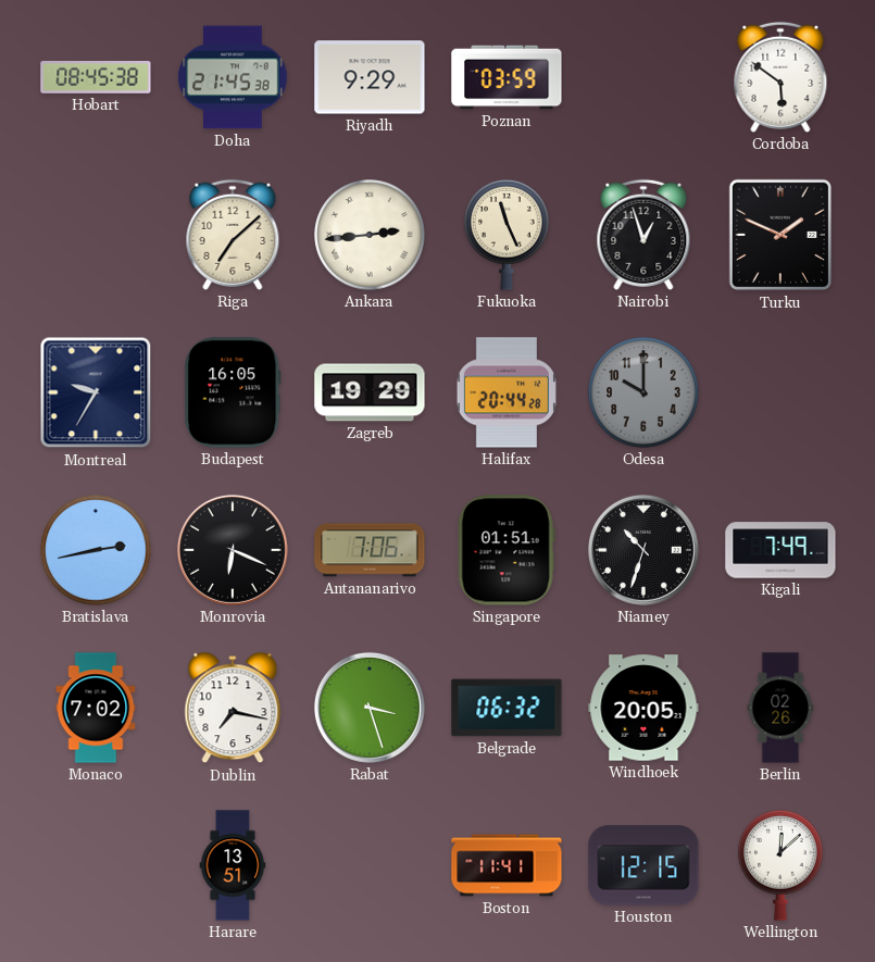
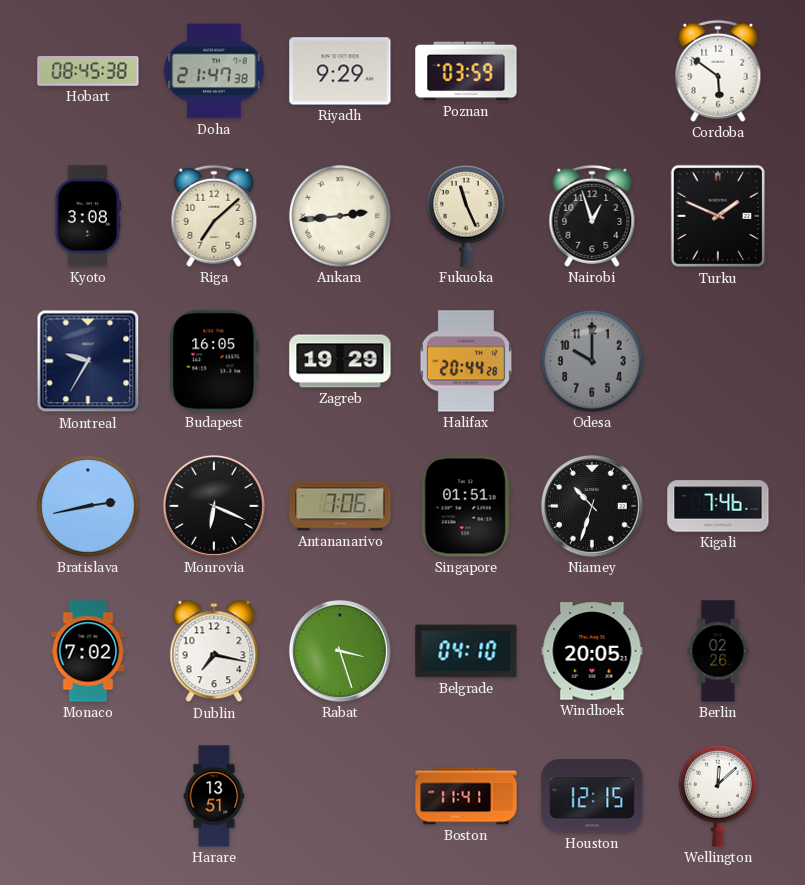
Doha: 21:45 -> 21:47 (214, 71)
Kyoto: none -> 3:08 (88, 216)
Kigali: 7:49 -> 7:46 (718, 506)
Belgrade: 06:32 -> 04:10 (466, 651)
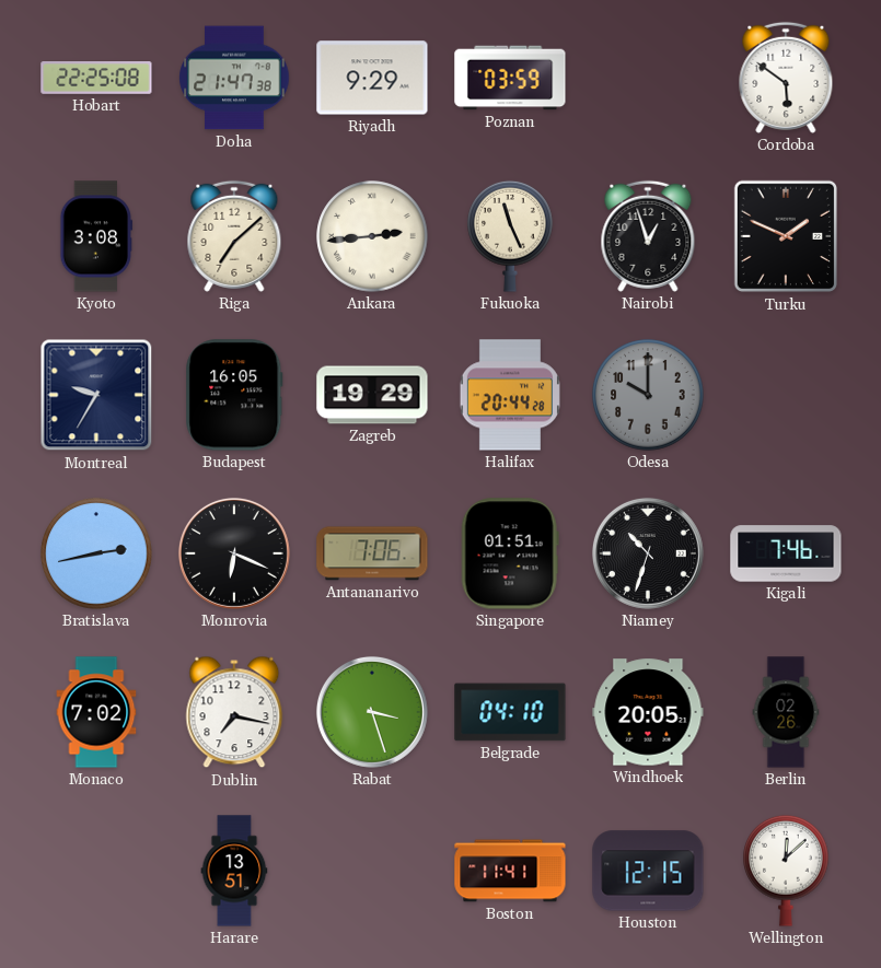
Hobart: 08:45 -> 22:25 (96, 79)
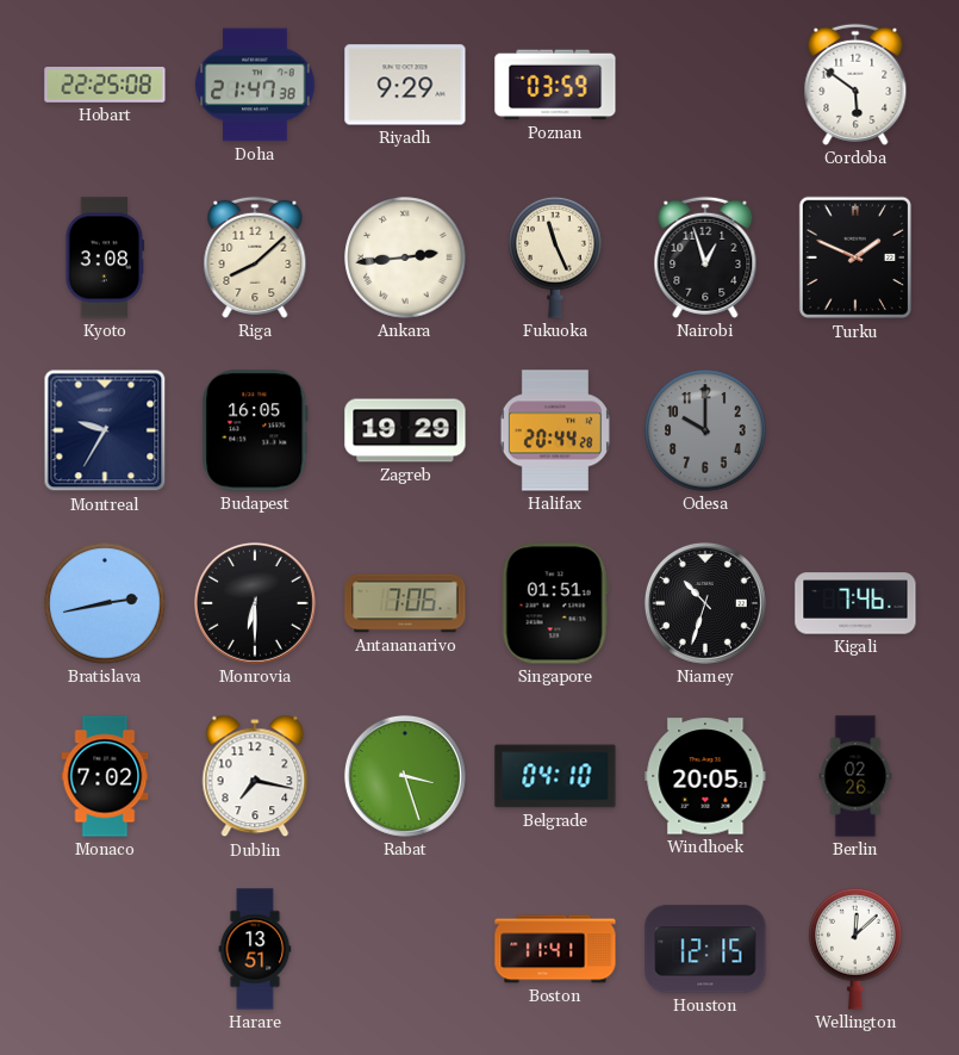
Riga: 7:08 -> 8:08 (255, 257)
Monrovia: 6:19 -> 6:30 (255, 603)
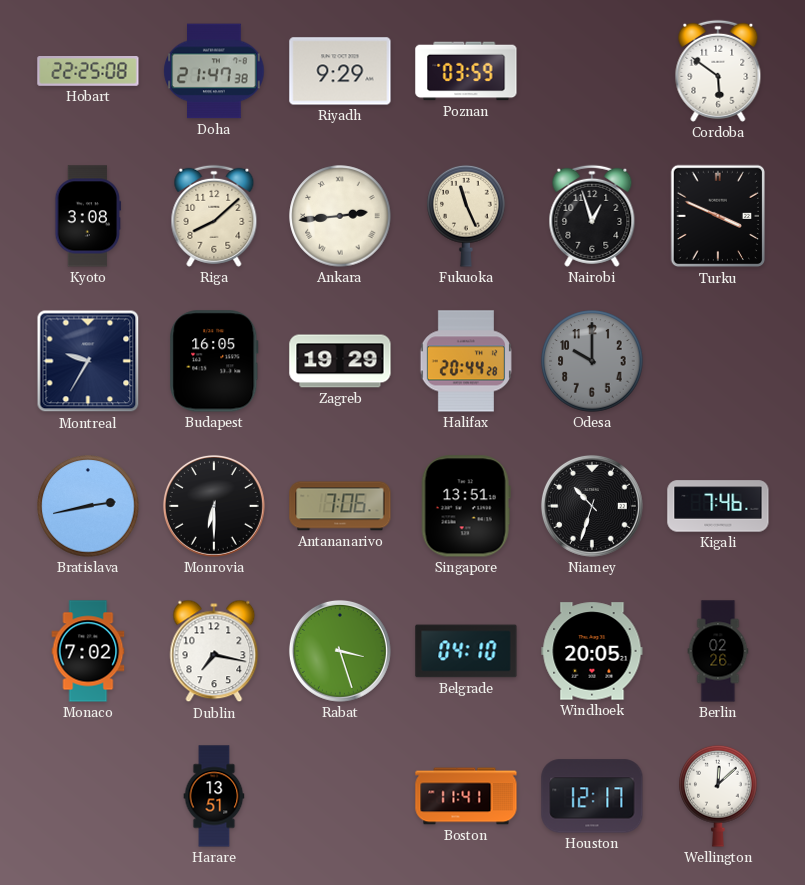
Turku: 1:49 -> 3:49 (717, 216)
Singapore: 01:51 -> 13:51 (466, 506)
Houston: 12:15 -> 12:17 (592, 796)
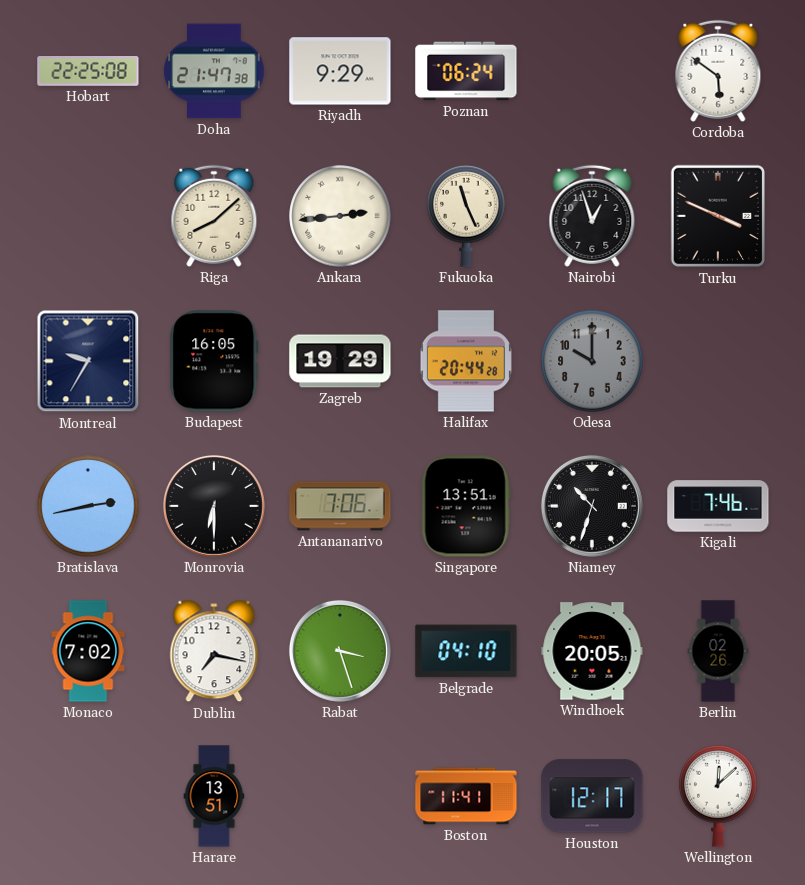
Poznan: 03:59 -> 06:24 (466, 71)
Kyoto: 3:08 -> none (88, 216)
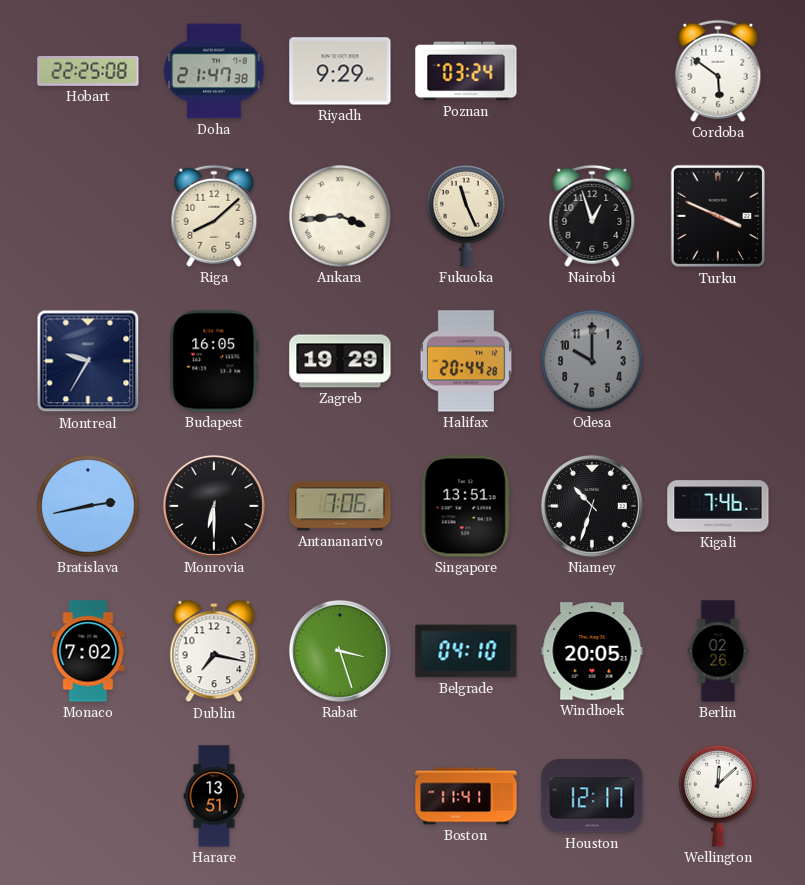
Poznan: 06:24 -> 03:24 (466, 71)
Ankara: 2:44 -> 3:44 (340, 216)
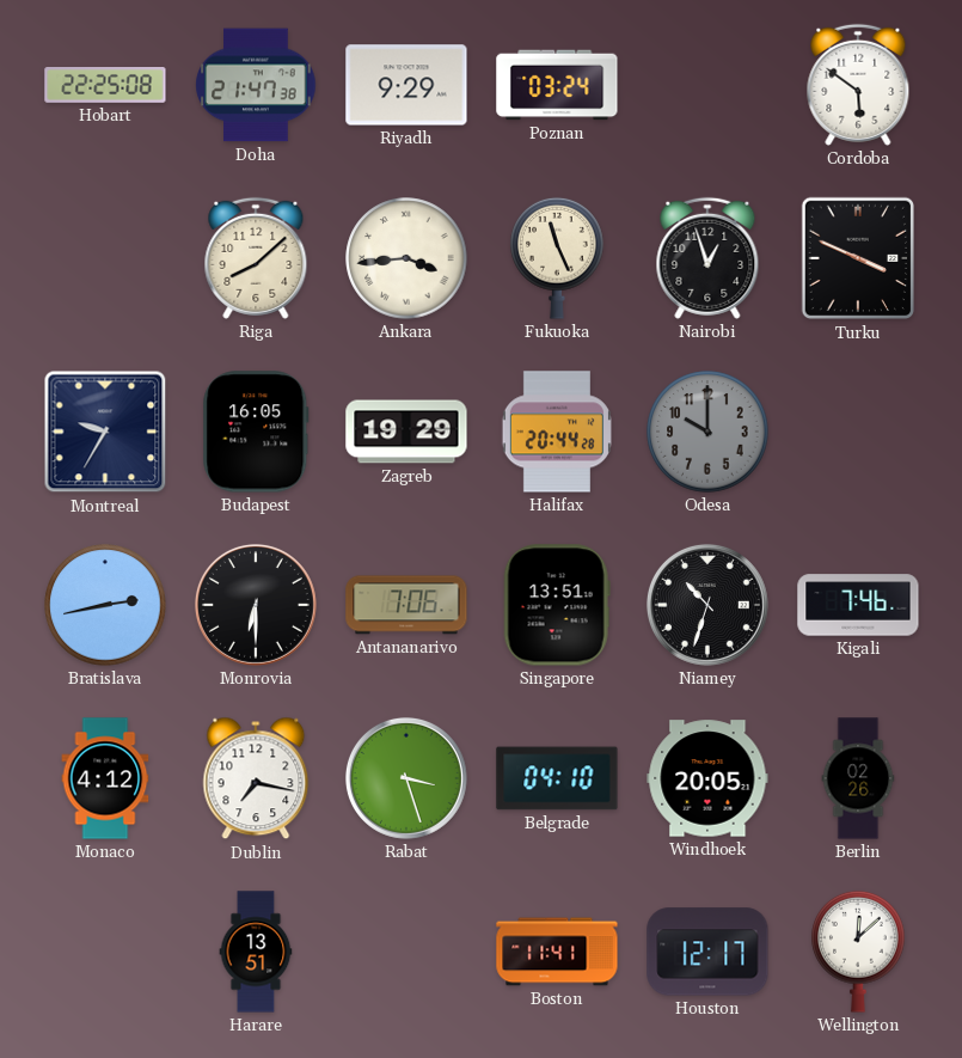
Monaco: 7:02 -> 4:12 (105, 778)
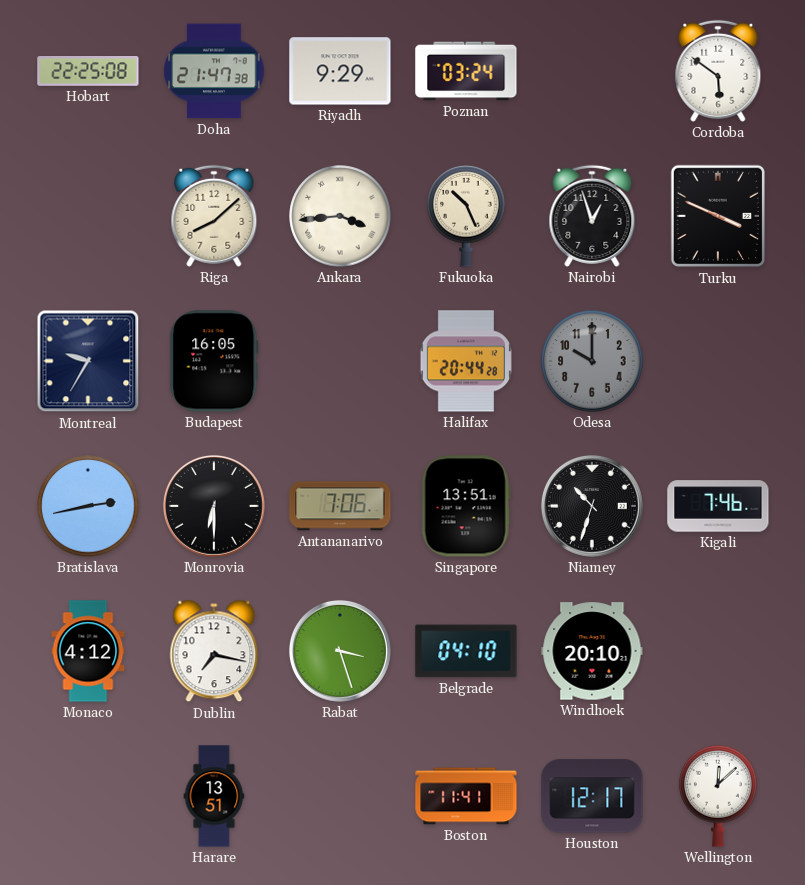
Fukuoka: 11:26 -> 10:26 (466, 216)
Zagreb: 19:29 -> none (406, 432)
Windhoek: 20:05 -> 20:10 (592, 651)
Berlin: 02:26 -> none (858, 778)
